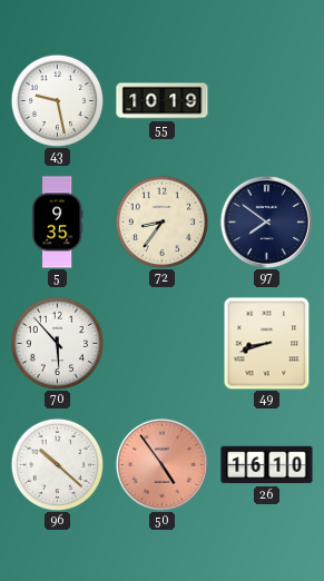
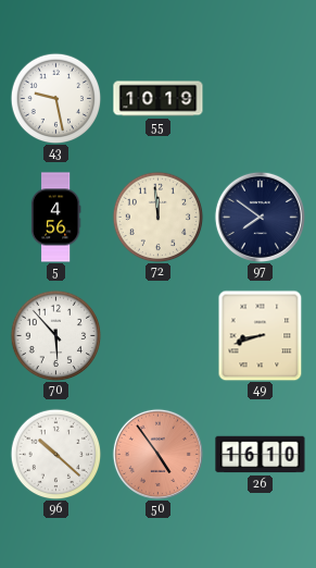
5: 9:35 -> 4:56 (55, 218)
72: 8:36 -> 11:59 (157, 217)
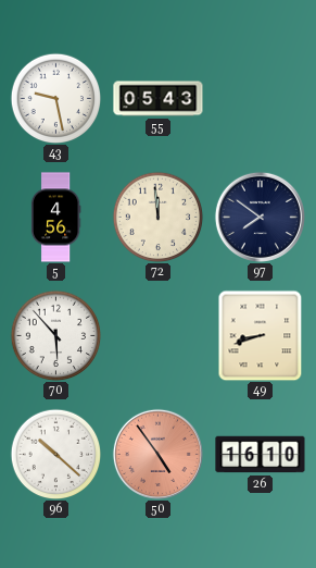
55: 10:19 -> 05:43 (159, 99)
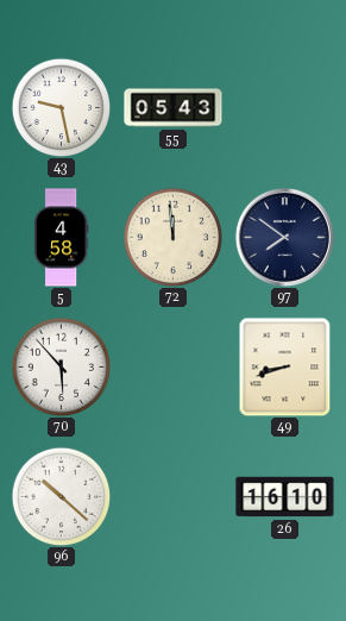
5: 4:56 -> 4:58 (61, 238)
50: 4:54 -> none (157, 454)
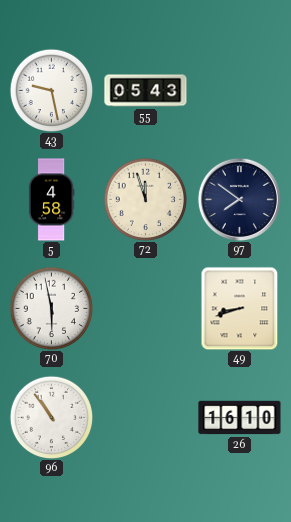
72: 11:59 -> 11:57 (145, 199)
70: 5:53 -> 5:58 (51, 308)
96: 10:22 -> 10:54 (51, 417)
